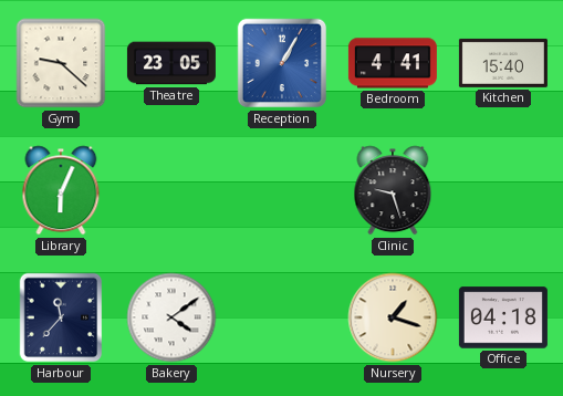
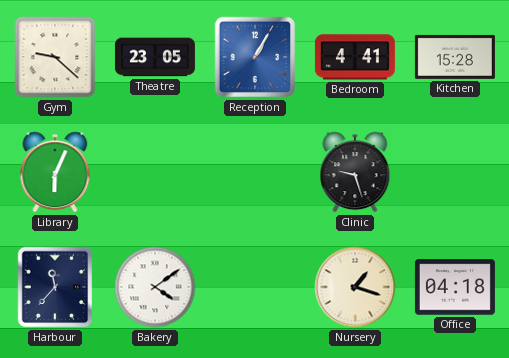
Kitchen: 15:40 -> 15:28 (455, 57)
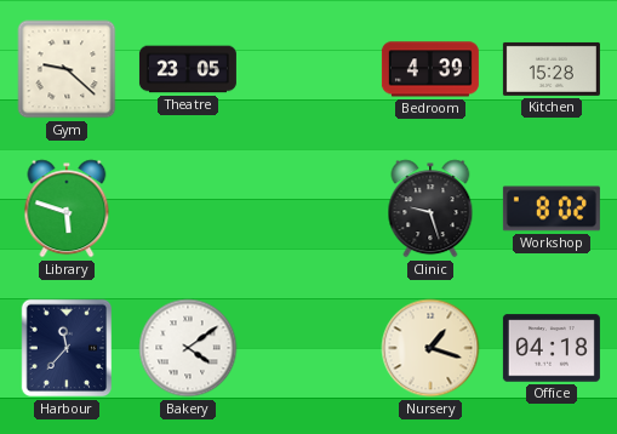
Reception: 1:05 -> none (255, 57)
Bedroom: 4:41 -> 4:39 (430, 69)
Library: 6:04 -> 5:48 (67, 209)
Workshop: none -> 8:02 (552, 209)
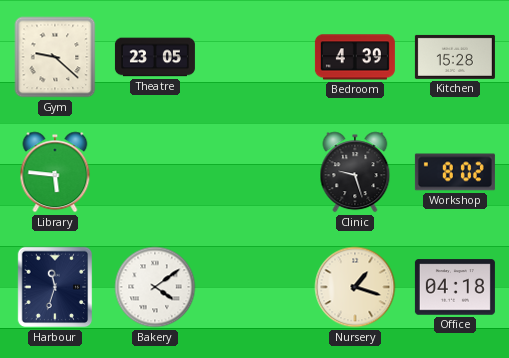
Library: 5:48 -> 5:46 (55, 172)
Harbour: 11:37 -> 11:33 (55, 287)
